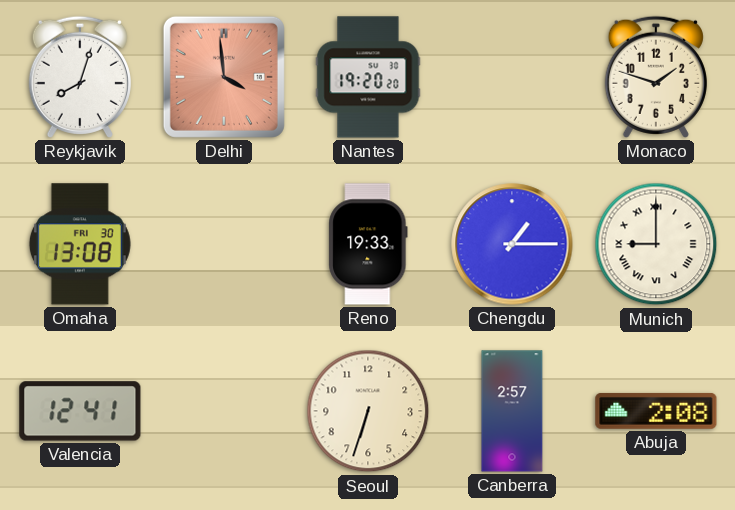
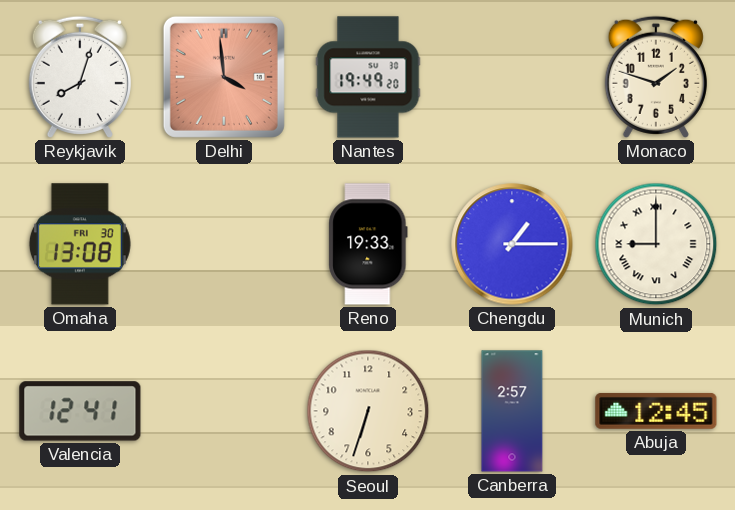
Nantes: 19:20 -> 19:49 (368, 77)
Abuja: 2:08 -> 12:45 (656, 411)
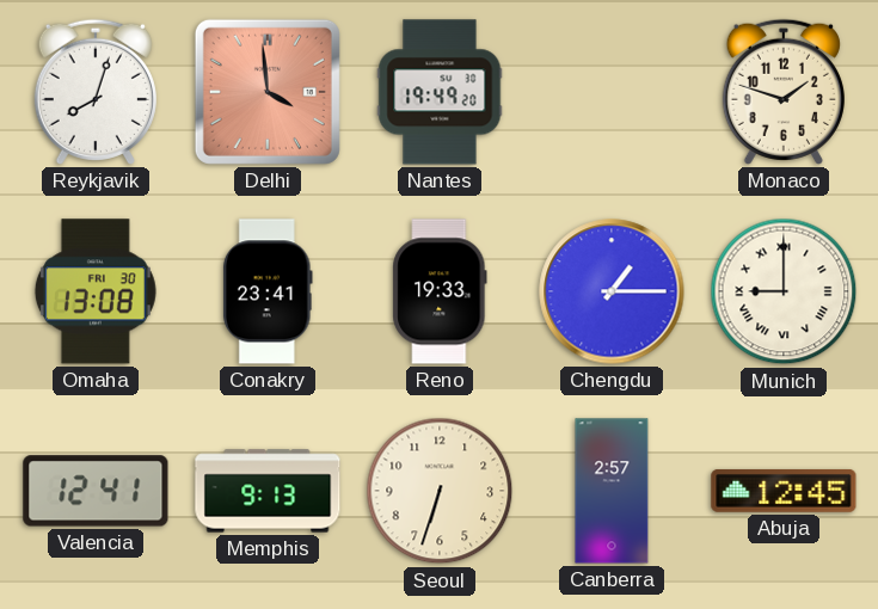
Conakry: none -> 23:41 (268, 291)
Memphis: none -> 9:13 (268, 491)
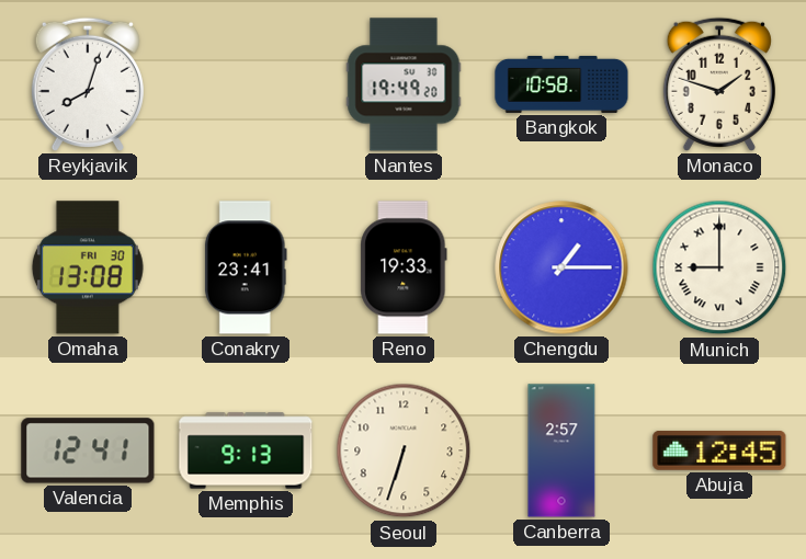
Delhi: 3:59 -> none (268, 92)
Bangkok: none -> 10:58 (561, 84)
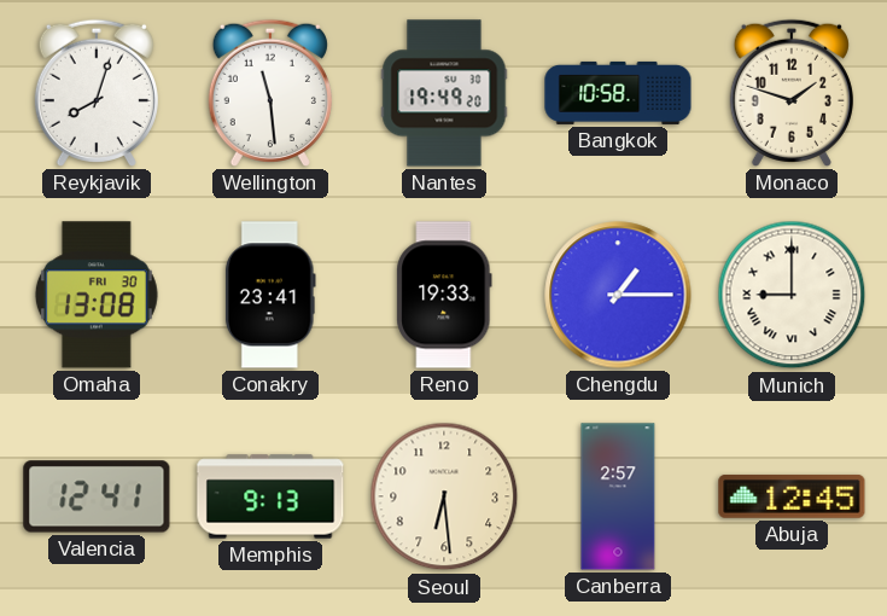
Wellington: none -> 11:29 (270, 93)
Seoul: 6:33 -> 6:29 (444, 496)
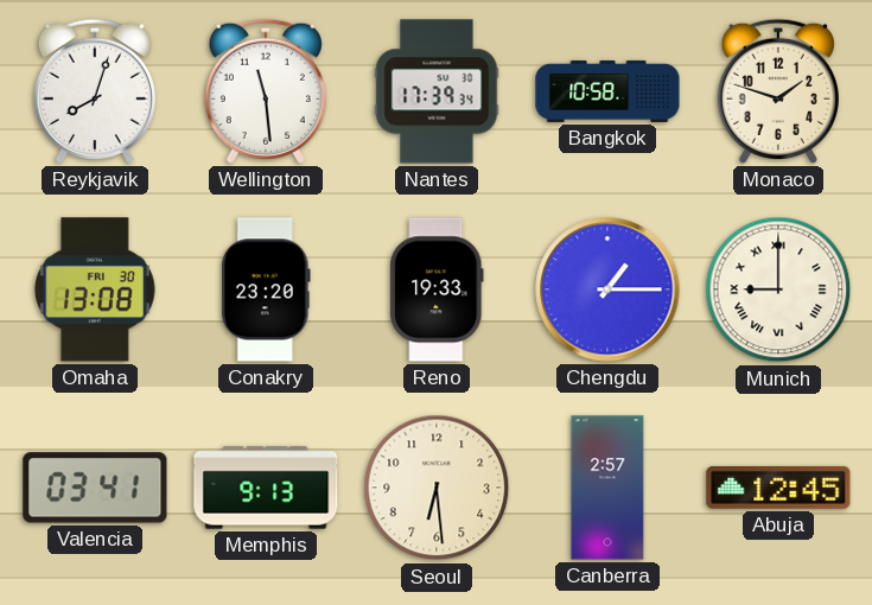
Nantes: 19:49 -> 17:39 (437, 91)
Conakry: 23:41 -> 23:20 (266, 289)
Valencia: 12:41 -> 03:41 (95, 488)
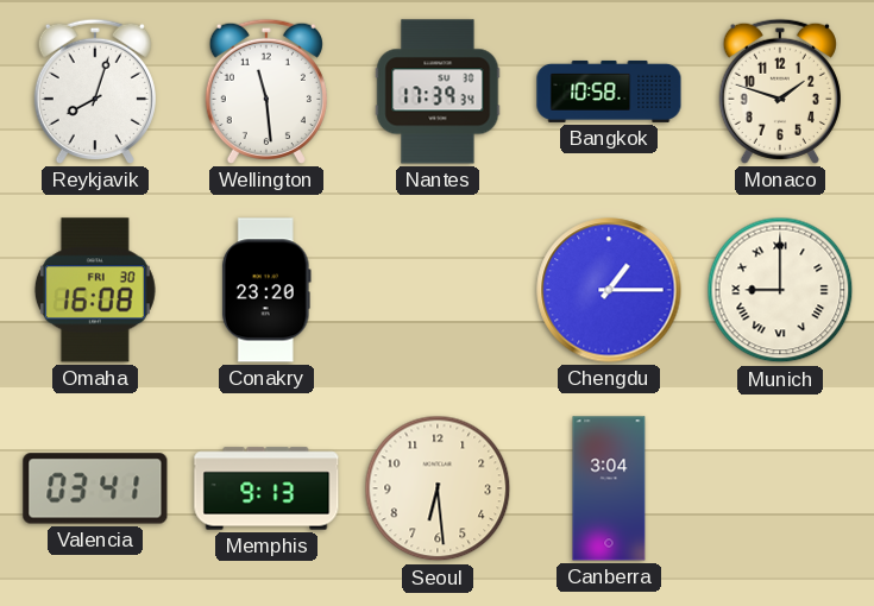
Omaha: 13:08 -> 16:08 (95, 290)
Reno: 19:33 -> none (437, 289)
Canberra: 2:57 -> 3:04 (609, 488)
Abuja: 12:45 -> none (778, 488)
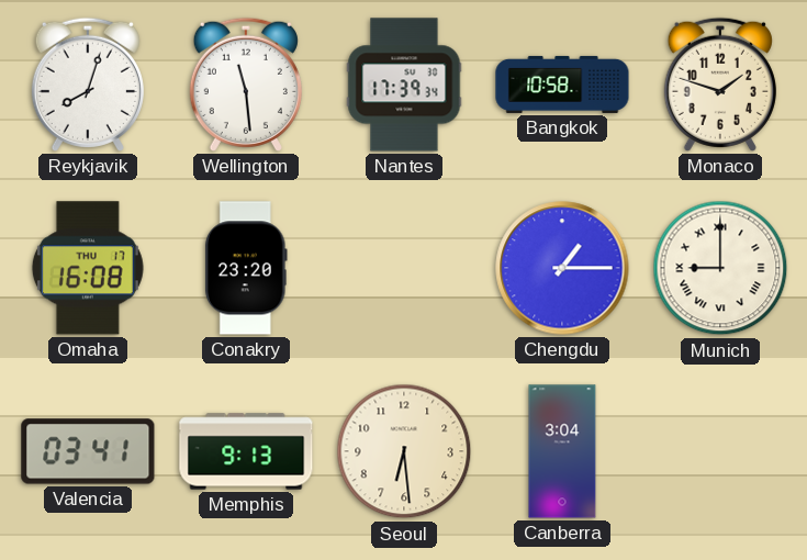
Omaha date: FRI 30 -> THU 17 (88, 268)
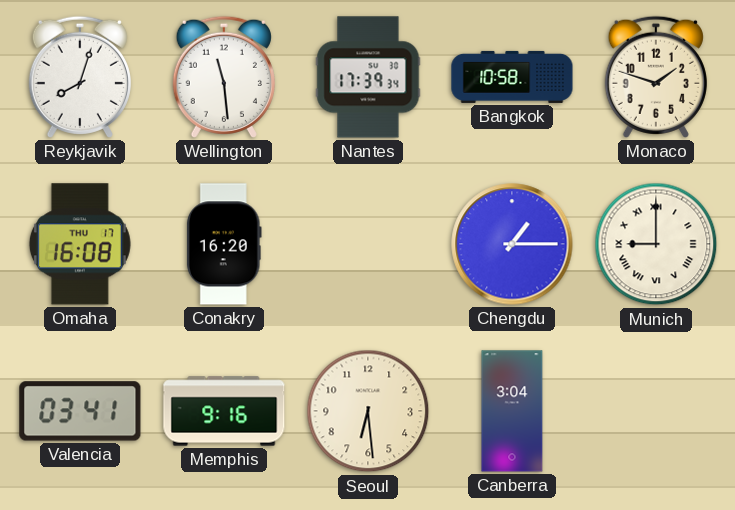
Conakry: 23:20 -> 16:20 (224, 244)
Memphis: 9:13 -> 9:16 (224, 411)
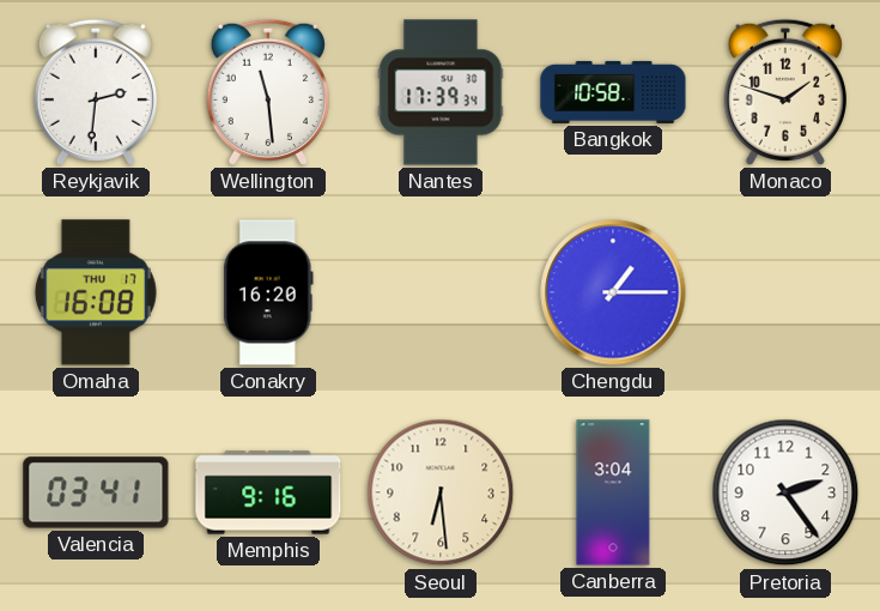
Reykjavik: 8:03 -> 2:31 (96, 92)
Munich: 9:00 -> none (656, 244)
Pretoria: none -> 2:24 (785, 492)
